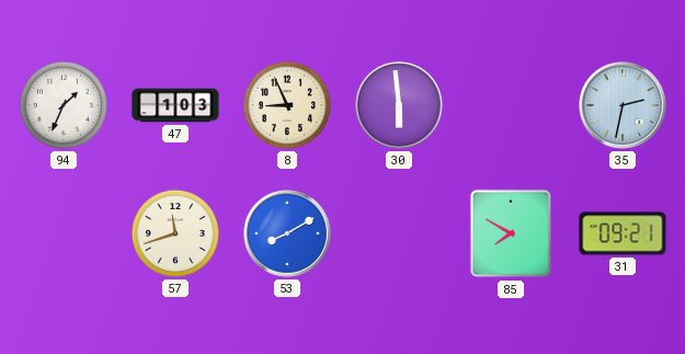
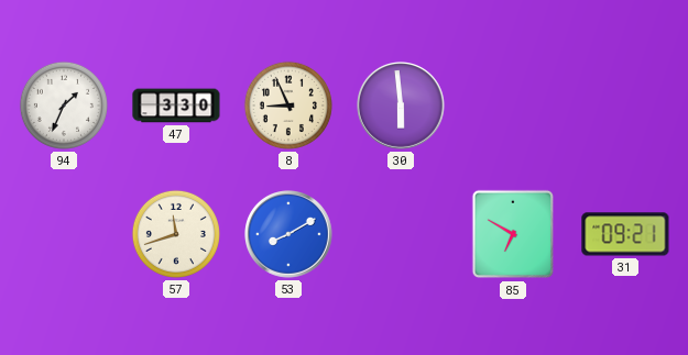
47: 1:03 -> 3:30 (176, 106)
35: 2:32 -> none (624, 106)
85: 7:50 -> 6:50 (512, 234)
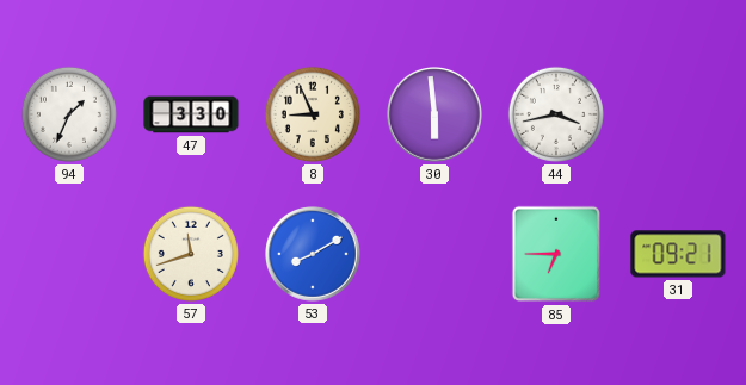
44: none -> 3:43 (556, 114)
85: 6:50 -> 6:45 (555, 254)
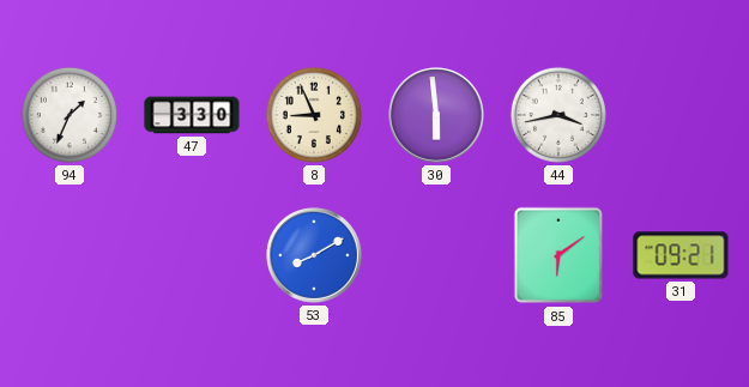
57: 11:42 -> none (191, 254)
85: 6:45 -> 6:09 (557, 255)
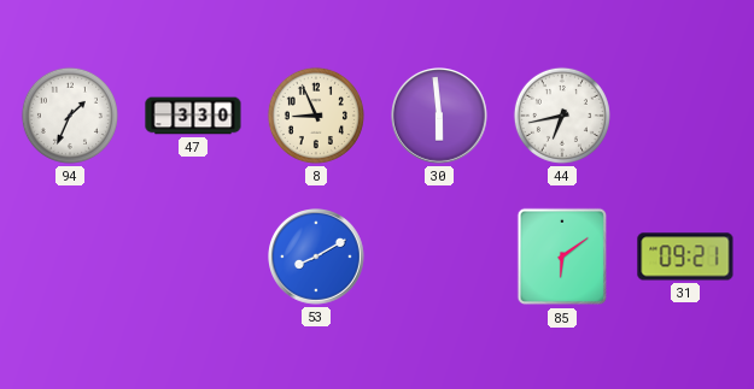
44: 3:43 -> 6:43 (562, 116)
